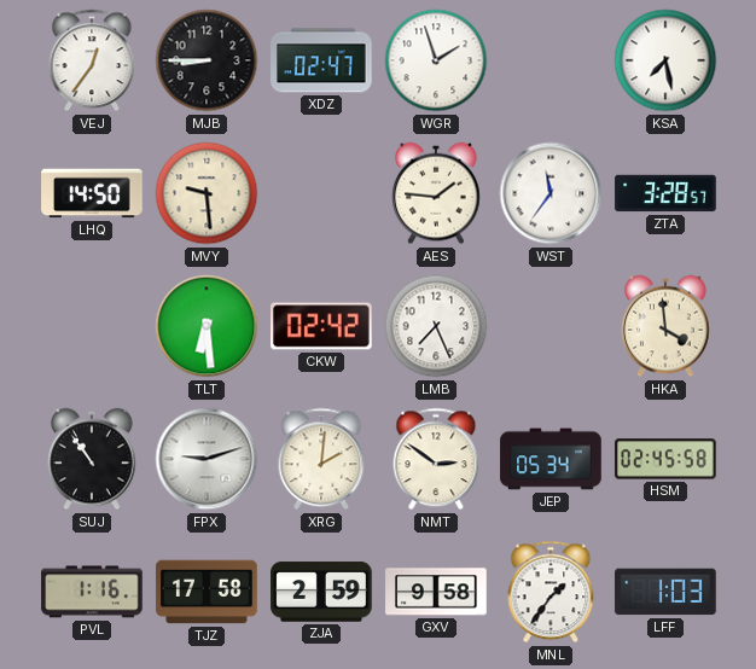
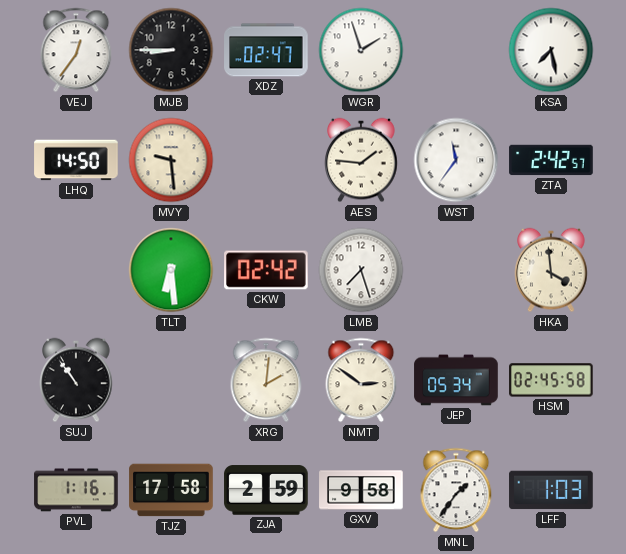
ZTA: 3:28 -> 2:42 (551, 160)
LMB: 7:26 -> 7:27 (361, 270)
FPX: 9:12 -> none (207, 459)
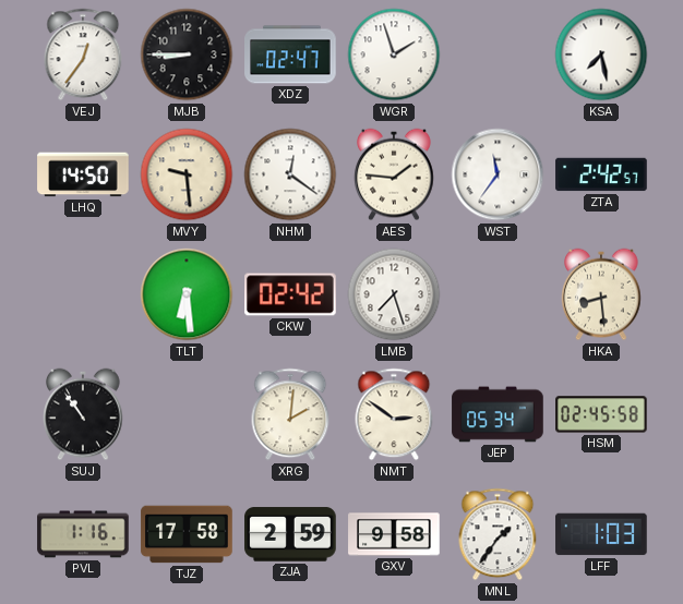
NHM: none -> 12:21 (290, 174)
HKA: 3:59 -> 8:29 (601, 294)
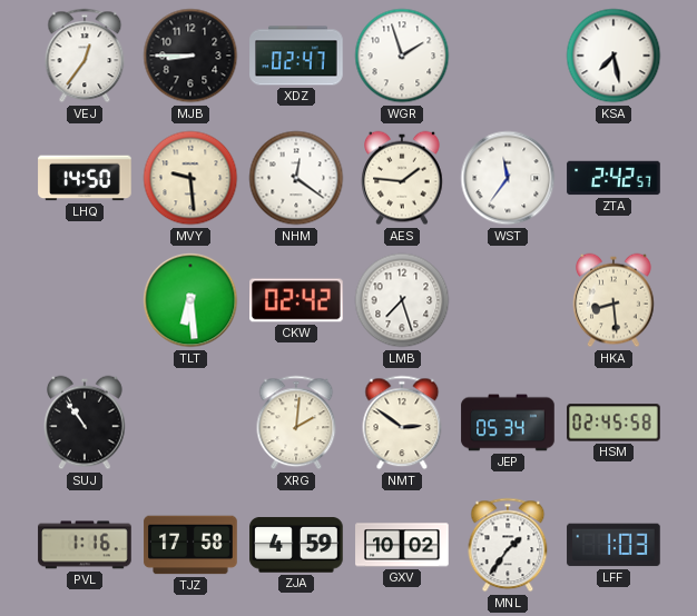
ZJA: 2:59 -> 4:59 (296, 545)
GXV: 9:58 -> 10:02 (402, 545)
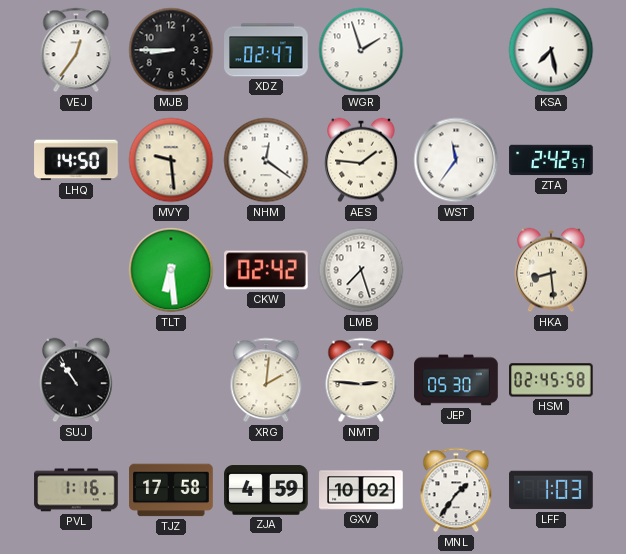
NMT: 2:51 -> 2:46 (361, 380)
JEP: 05:34 -> 05:30 (456, 380)
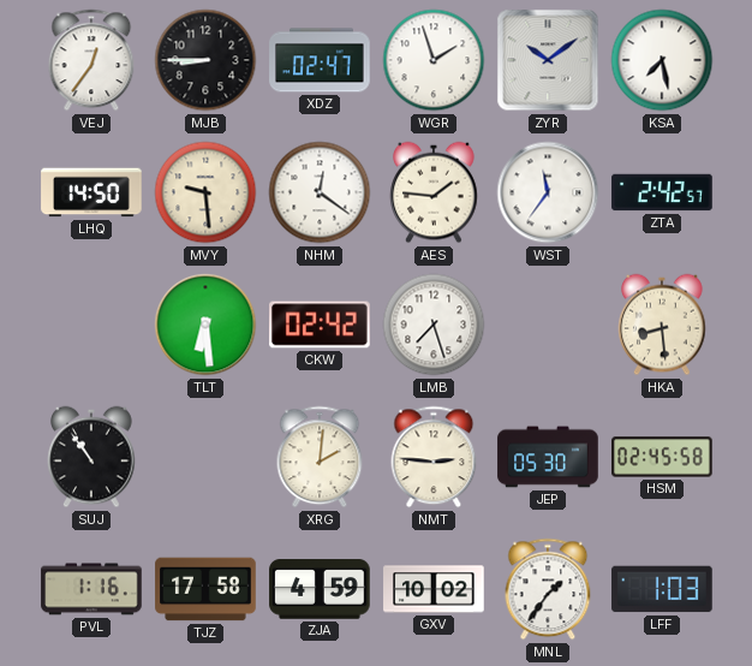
ZYR: none -> 10:09 (548, 60)
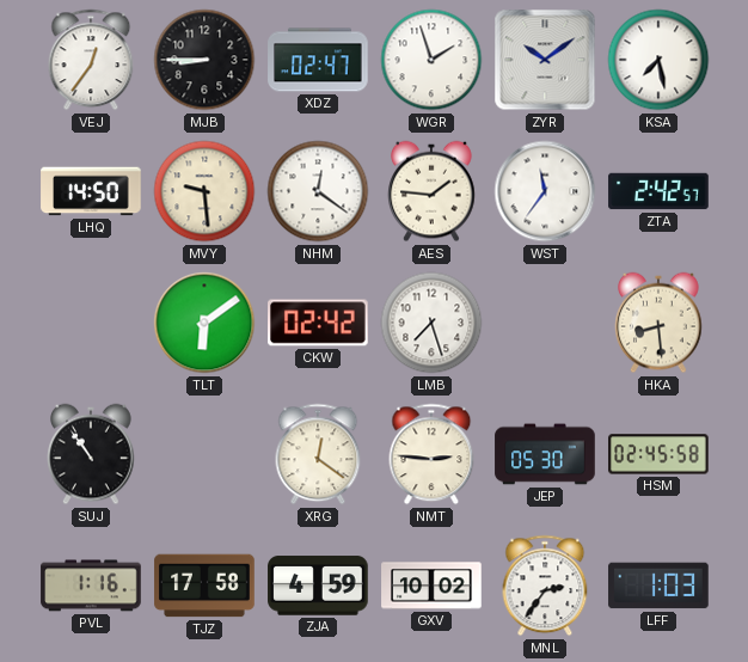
TLT: 6:29 -> 6:09 (204, 323)
XRG: 2:01 -> 12:21 (318, 454)
MNL: 1:36 -> 2:36 (545, 586)
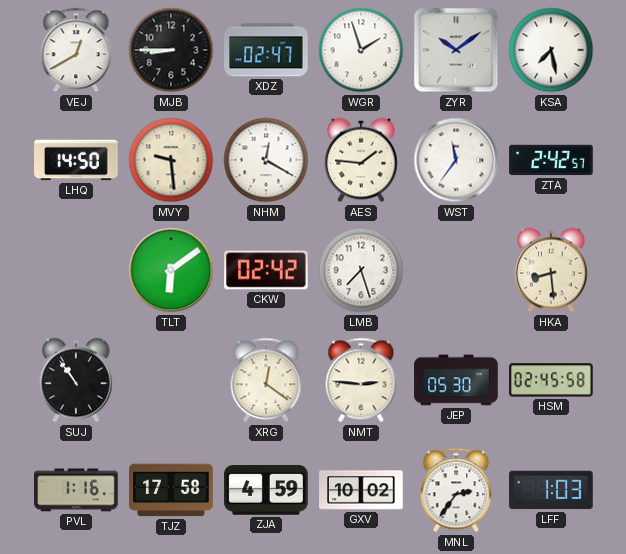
VEJ: 12:36 -> 12:40 (76, 50)
NHM: 12:21 -> 12:20 (266, 160)
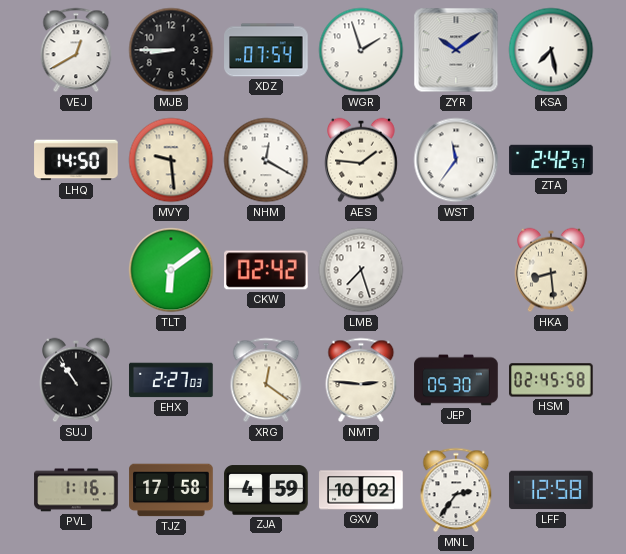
XDZ: 02:47 -> 07:54 (266, 50)
EHX: none -> 2:27 (171, 380)
LFF: 1:03 -> 12:58 (551, 490)
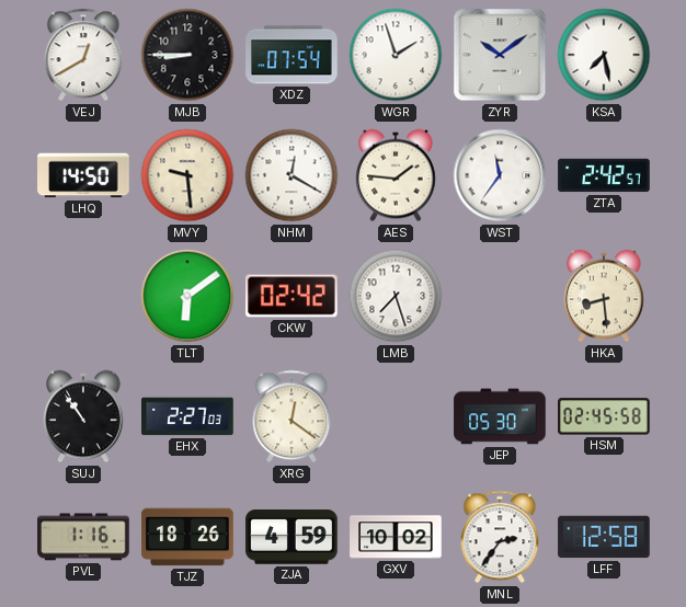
NMT: 2:46 -> none (361, 380)
TJZ: 17:58 -> 18:26 (187, 537)
